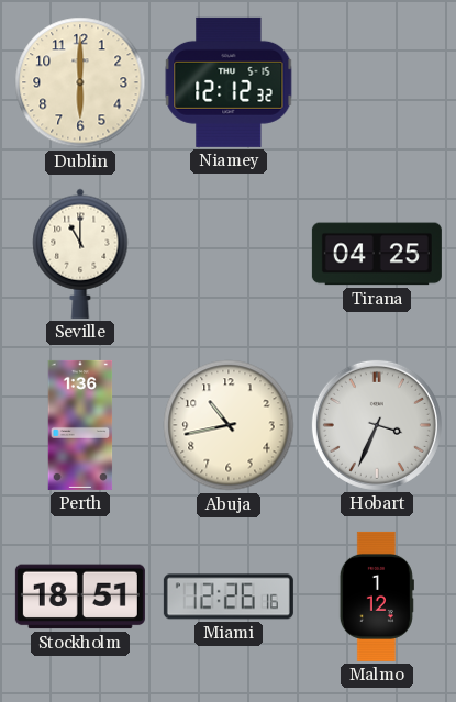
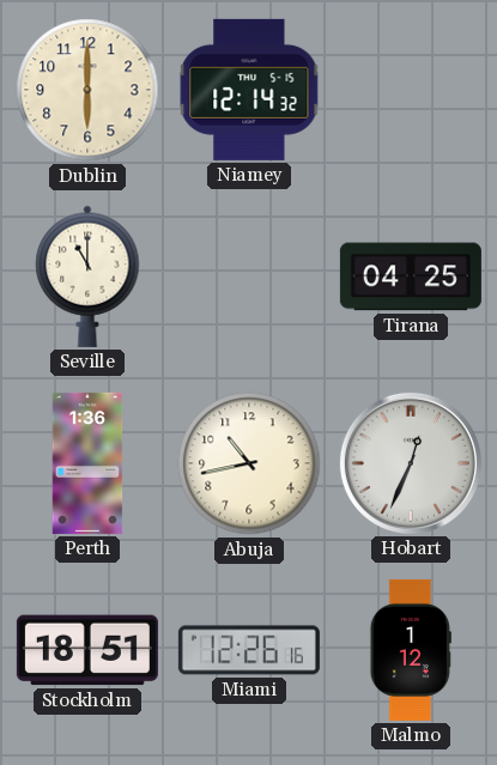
Niamey: 12:12 -> 12:14 (249, 90)
Hobart: 3:34 -> 12:34 (411, 463)
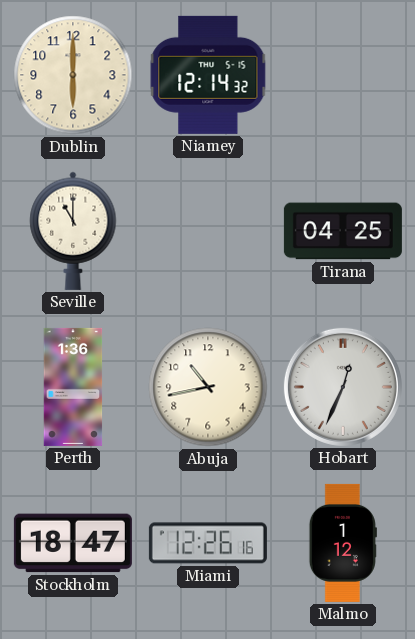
Stockholm: 18:51 -> 18:47 (73, 543)
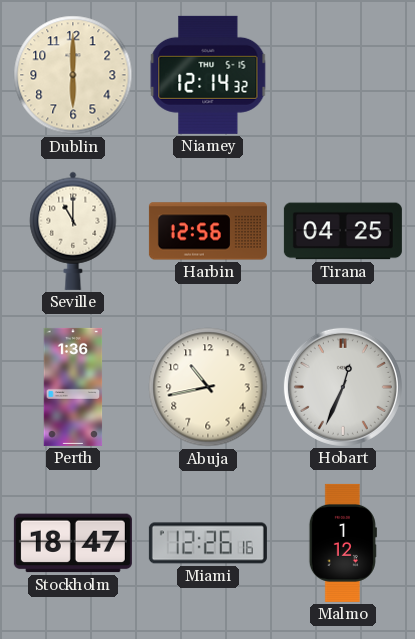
Harbin: none -> 12:56 (208, 231)
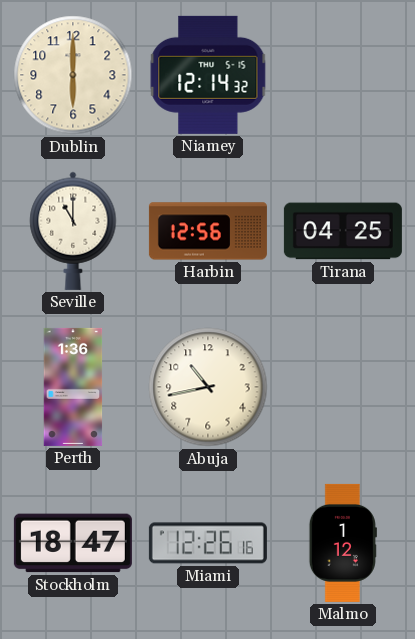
Hobart: 12:34 -> none (343, 387)
